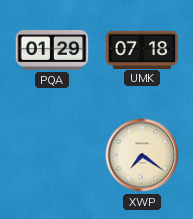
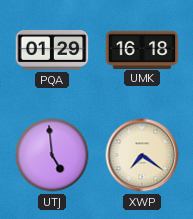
UMK: 07:18 -> 16:18 (142, 49)
UTJ: none -> 4:59 (52, 155)
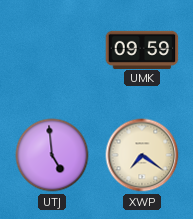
PQA: 01:29 -> none (52, 51)
UMK: 16:18 -> 09:59 (142, 49)
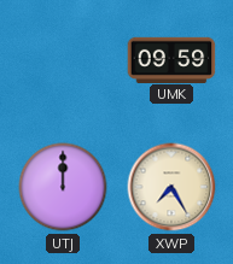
UTJ: 4:59 -> 12:00 (63, 187)
XWP: 7:21 -> 7:25 (171, 187)
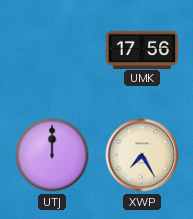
UMK: 09:59 -> 17:56 (142, 49)
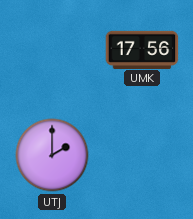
UTJ: 12:00 -> 2:00 (52, 155)
XWP: 7:25 -> none (142, 155)
